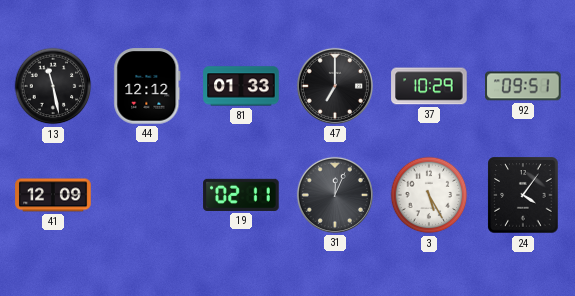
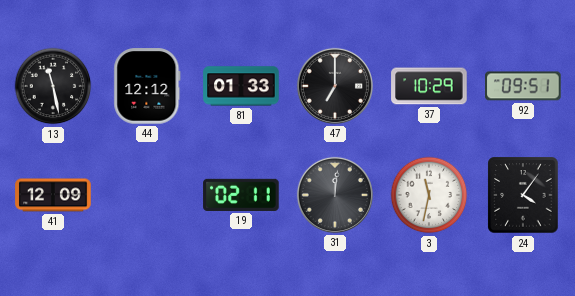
31: 12:04 -> 12:01 (335, 195)
3: 5:25 -> 11:32 (429, 195)
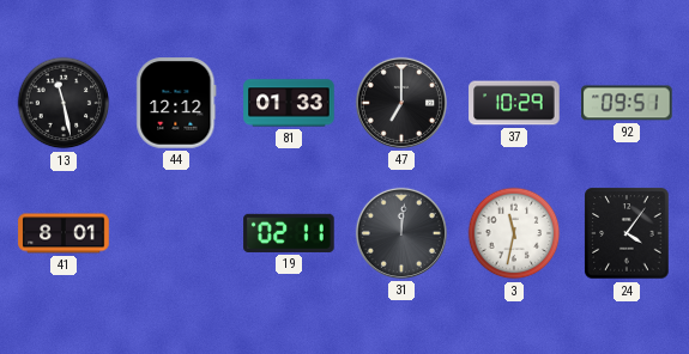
41: 12:09 -> 8:01 (64, 233)
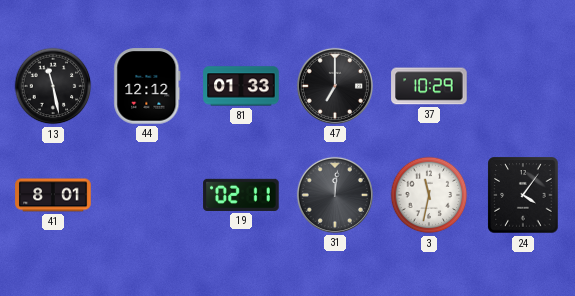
92: 09:51 -> none (627, 103)
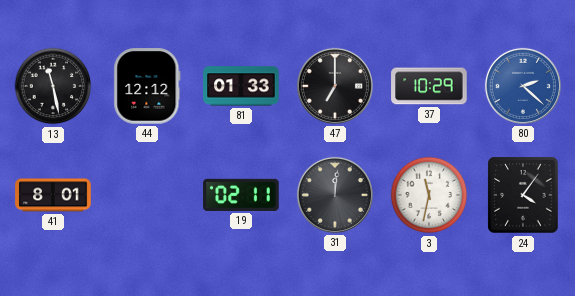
80: none -> 2:22 (523, 86)
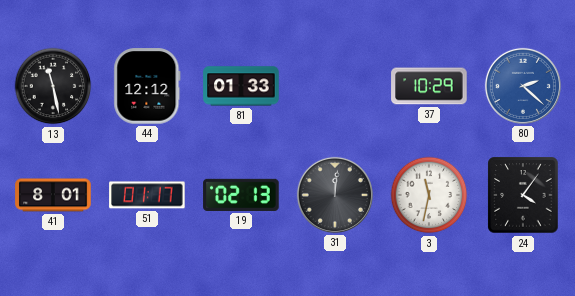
47: 7:00 -> none (335, 86)
51: none -> 01:17 (147, 195)
19: 02:11 -> 02:13 (241, 195)
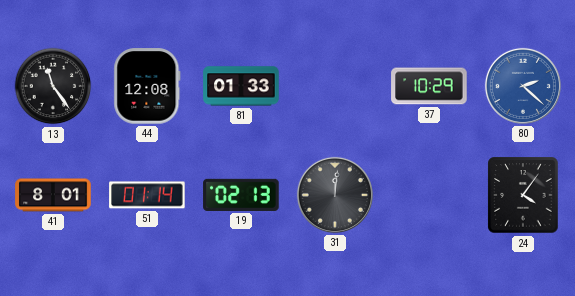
13: 11:28 -> 11:24 (53, 86)
44: 12:12 -> 12:08 (147, 86)
51: 01:17 -> 01:14 (147, 195)
3: 11:32 -> none (429, 195)
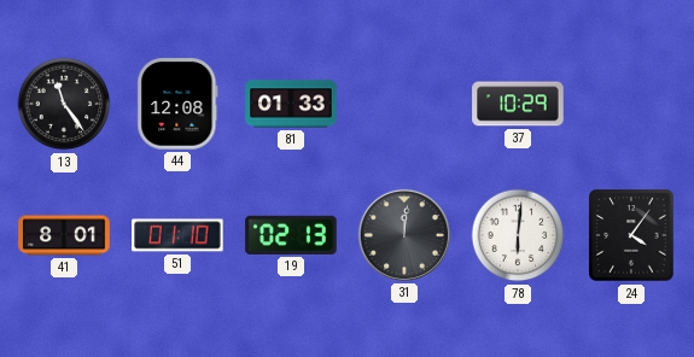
80: 2:22 -> none (523, 86)
51: 01:14 -> 01:10 (177, 235)
78: none -> 6:01 (518, 235)
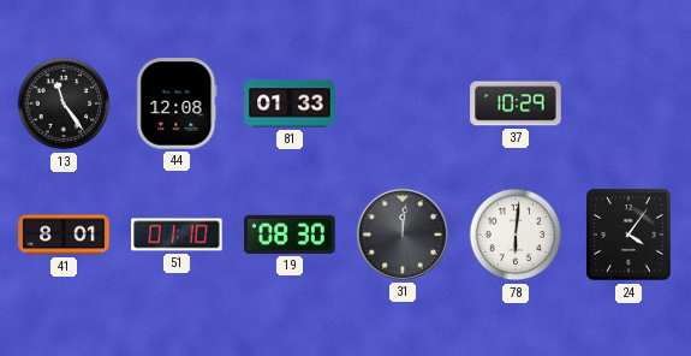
19: 02:13 -> 08:30 (290, 235)
